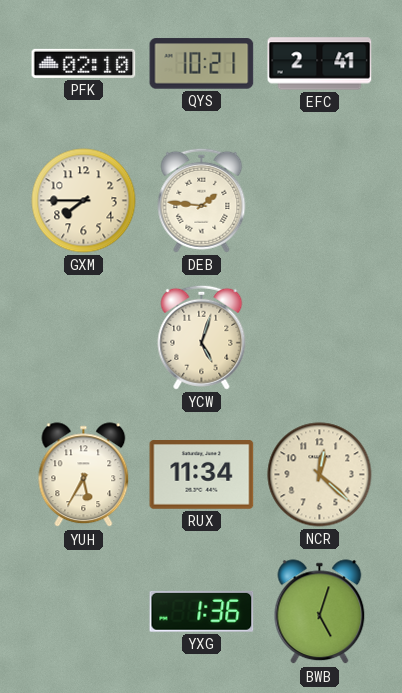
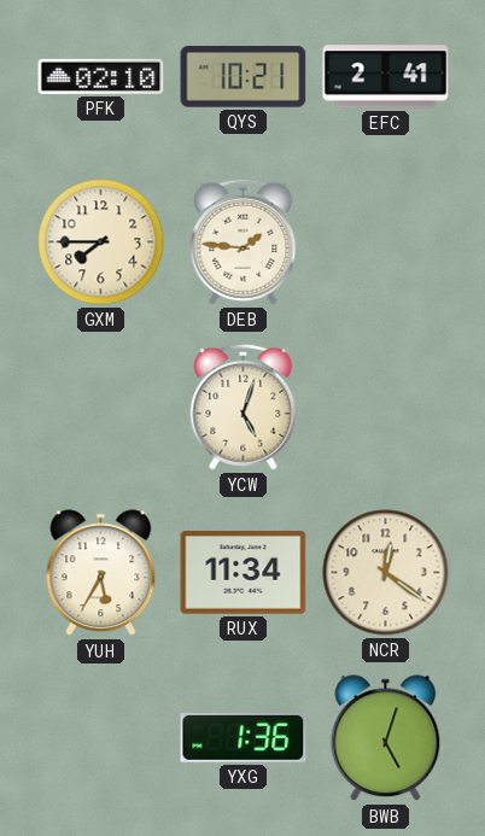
NCR: 12:22 -> 12:21 (386, 573)
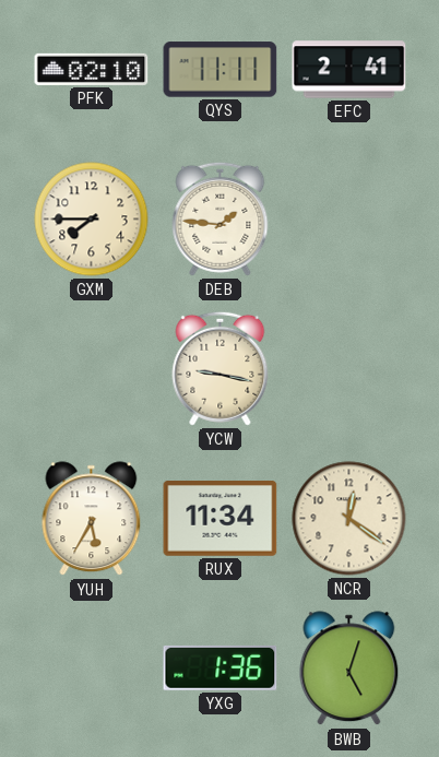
QYS: 10:21 -> 11:11 (221, 70)
YCW: 5:03 -> 9:17 (221, 368)
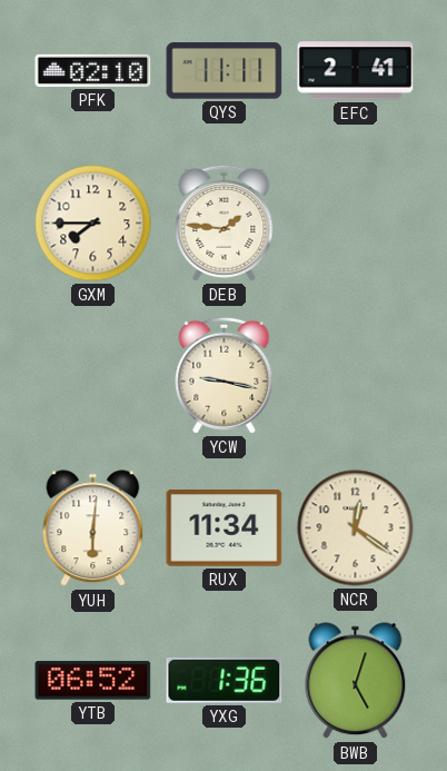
YUH: 5:35 -> 6:01 (93, 528)
YTB: none -> 06:52 (93, 681)
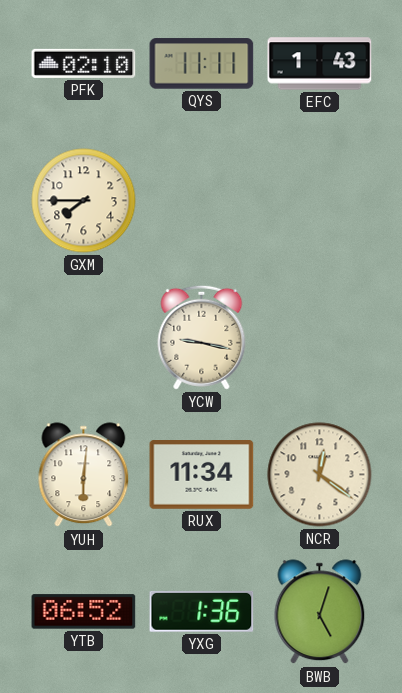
EFC: 2:41 -> 1:43 (320, 64)
DEB: 1:46 -> none (225, 223)
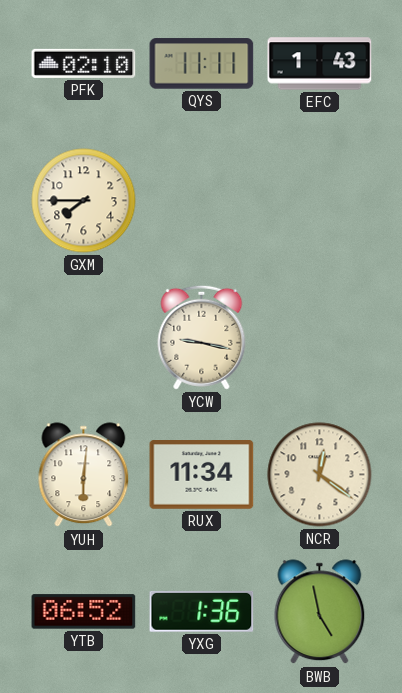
BWB: 5:03 -> 4:58 (320, 612)
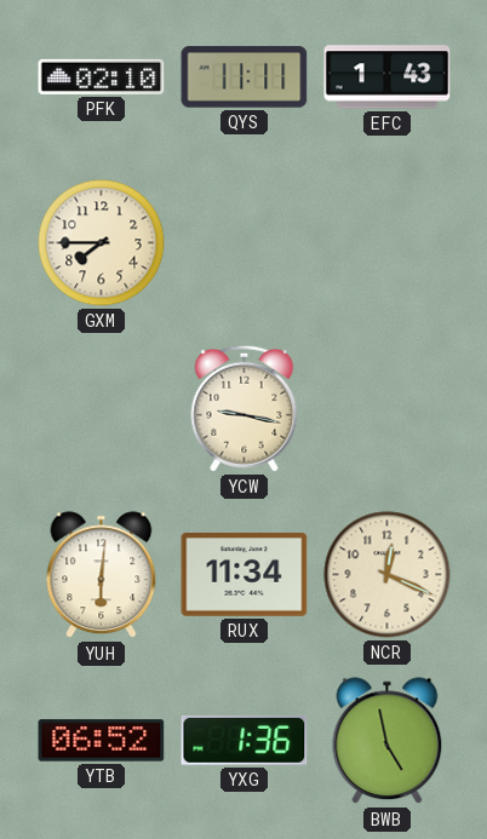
NCR: 12:21 -> 12:19 (388, 575)
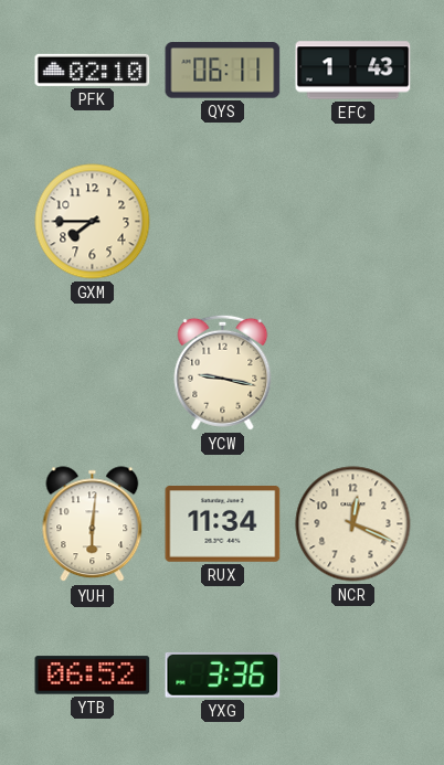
QYS: 11:11 -> 06:11 (223, 71)
YXG: 1:36 -> 3:36 (223, 674)
BWB: 4:58 -> none (388, 741)
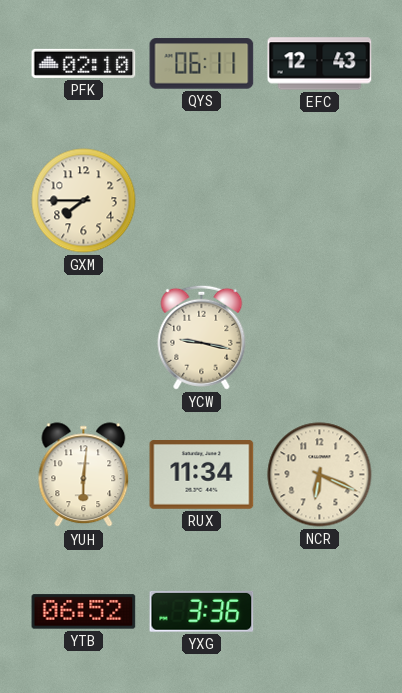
EFC: 1:43 -> 12:43 (320, 64)
NCR: 12:19 -> 6:19 (320, 475)
